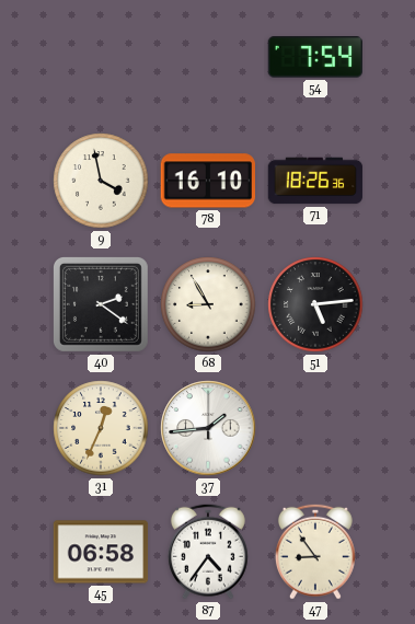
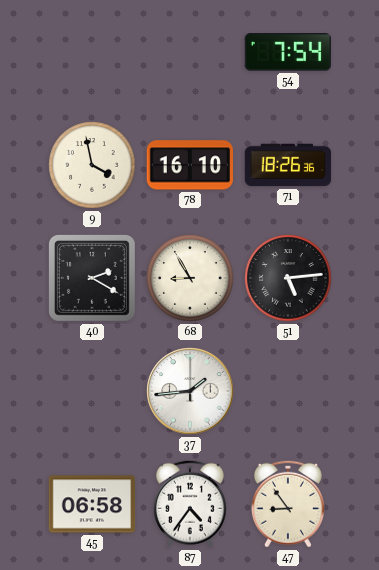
40: 2:21 -> 2:20 (92, 278)
31: 12:34 -> none (101, 428)
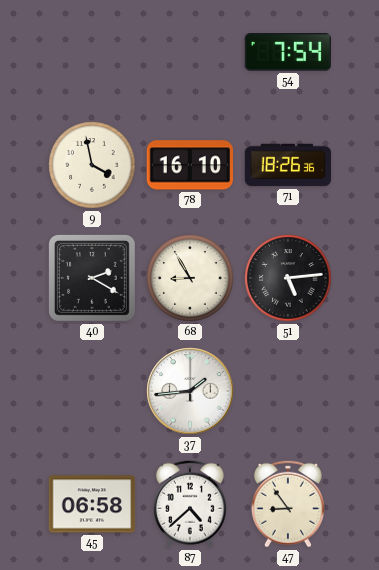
87: 4:36 -> 4:38 (190, 504)
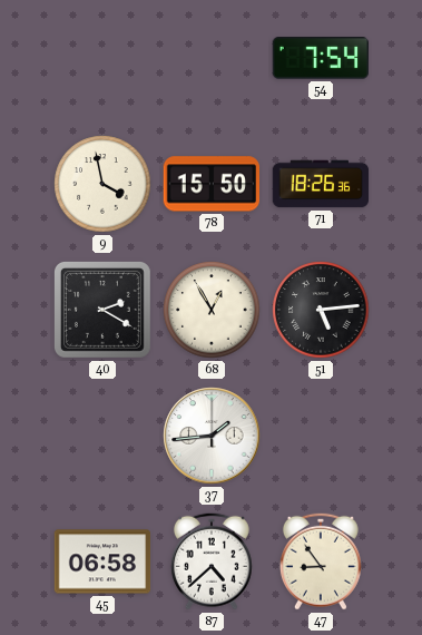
78: 16:10 -> 15:50 (210, 184)
68: 8:55 -> 12:55 (212, 310)
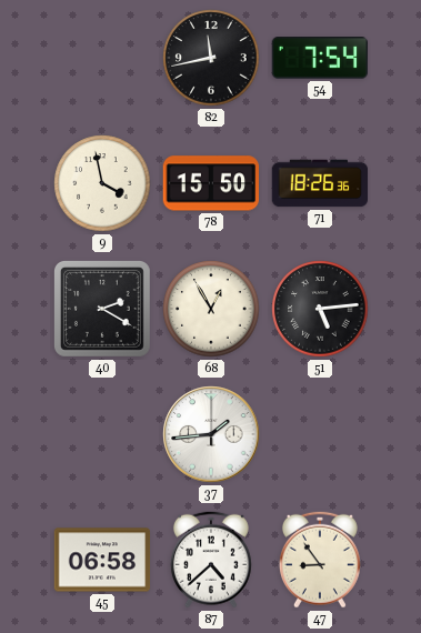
82: none -> 11:43 (211, 58)
